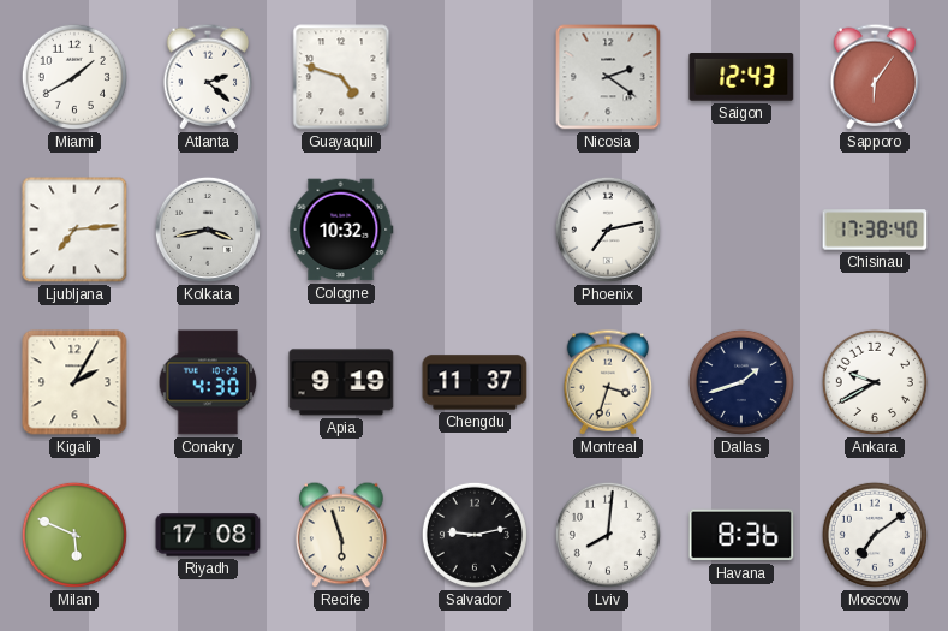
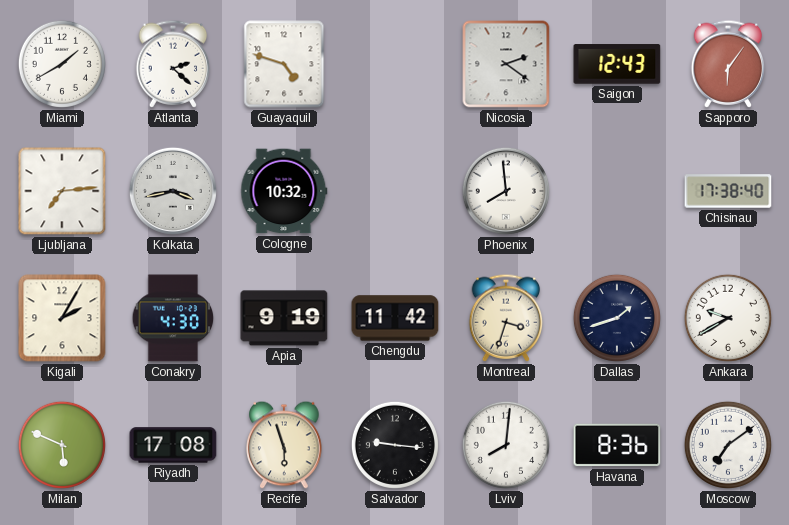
Phoenix: 7:13 -> 7:59 (506, 191)
Chengdu: 11:37 -> 11:42 (395, 318)
Salvador: 9:13 -> 9:16 (395, 445)
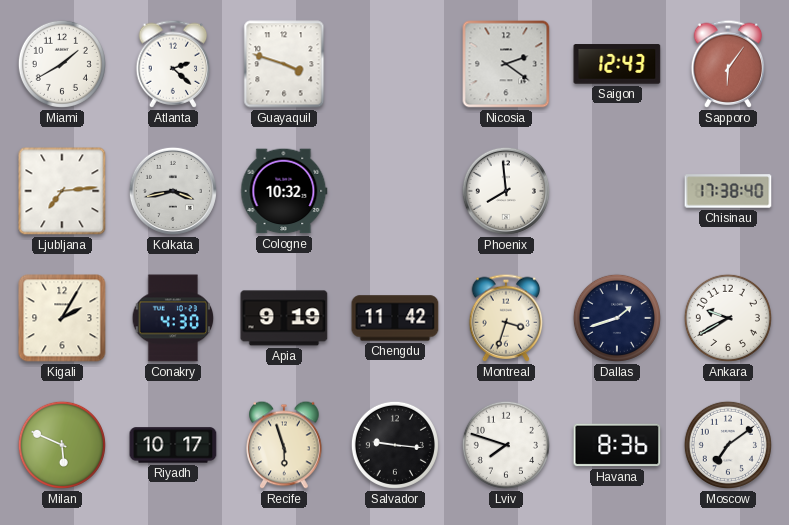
Guayaquil: 4:48 -> 3:48 (284, 64)
Riyadh: 17:08 -> 10:17 (173, 445)
Lviv: 8:01 -> 7:48 (506, 445)
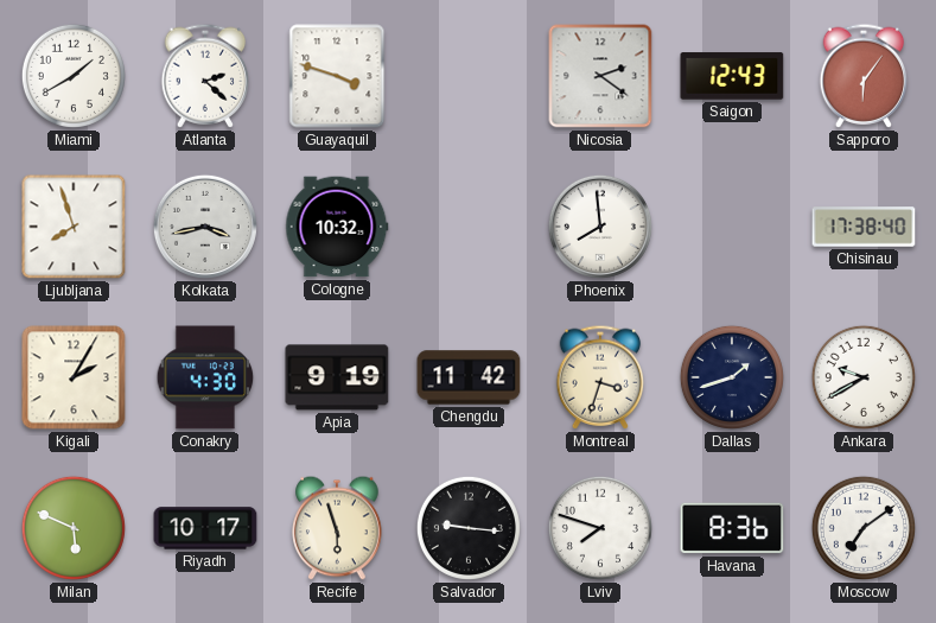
Ljubljana: 7:14 -> 7:57 (74, 227)
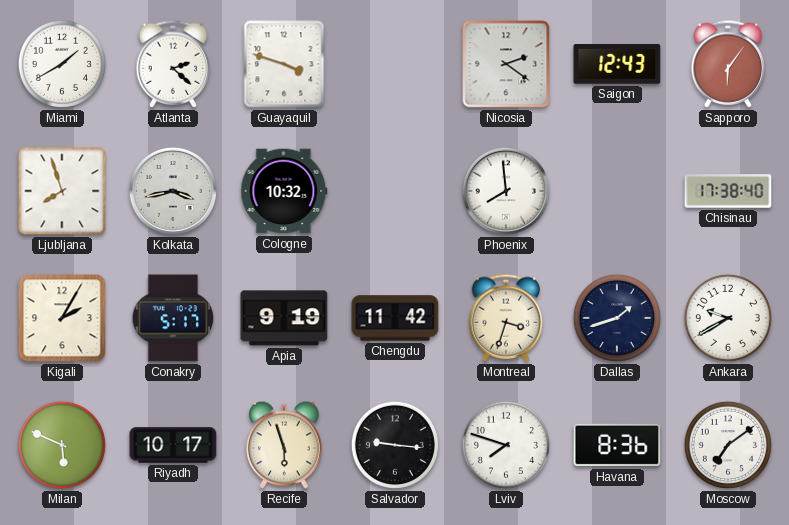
Conakry: 4:30 -> 5:17 (173, 318)
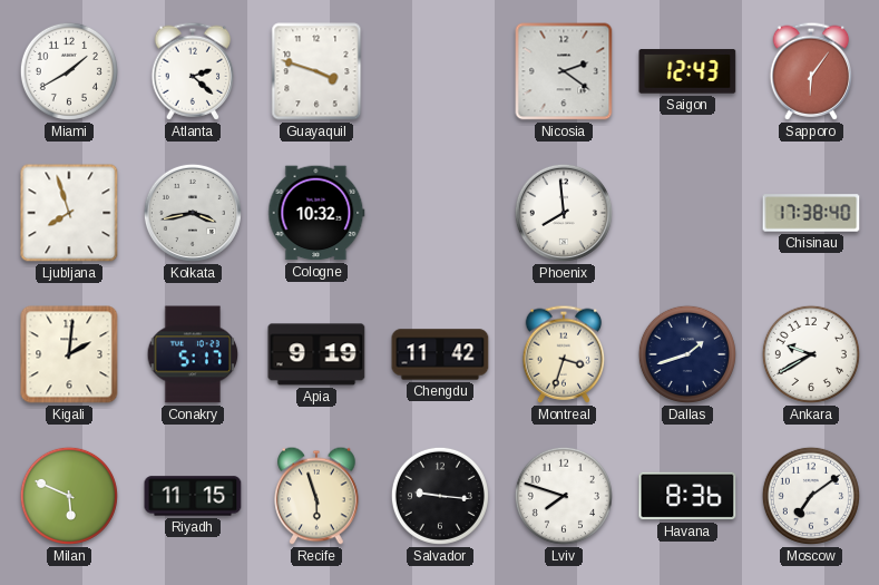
Kigali: 2:05 -> 2:01 (69, 354)
Riyadh: 10:17 -> 11:15 (193, 496)
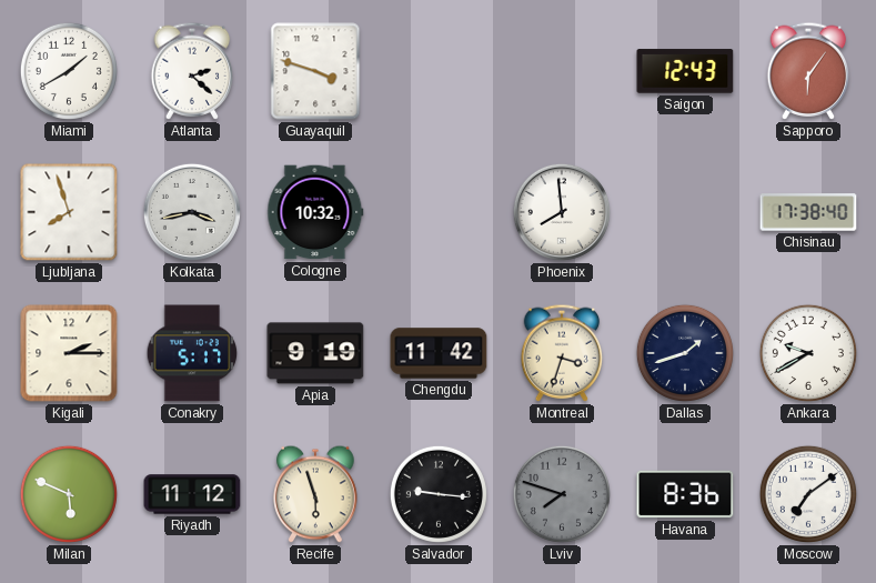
Nicosia: 2:21 -> none (564, 71)
Kigali: 2:01 -> 2:15 (69, 353)
Riyadh: 11:15 -> 11:12 (192, 494)
Lviv dial: white -> grey (562, 494)
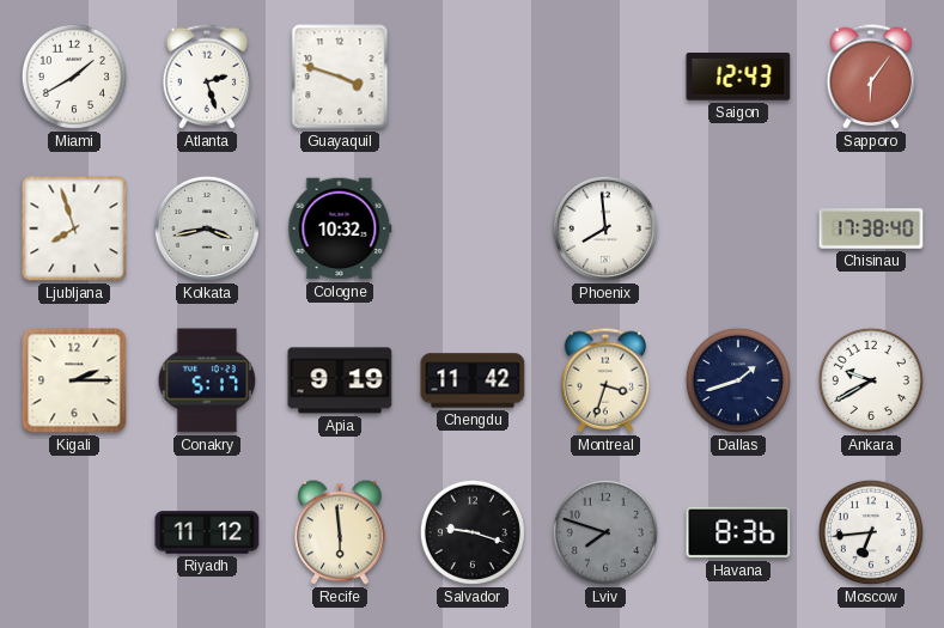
Atlanta: 2:22 -> 2:27 (207, 77)
Milan: 5:49 -> none (69, 494)
Recife: 5:57 -> 5:59 (340, 532)
Salvador: 9:16 -> 9:18 (473, 532)
Moscow: 7:09 -> 6:44 (871, 532)
